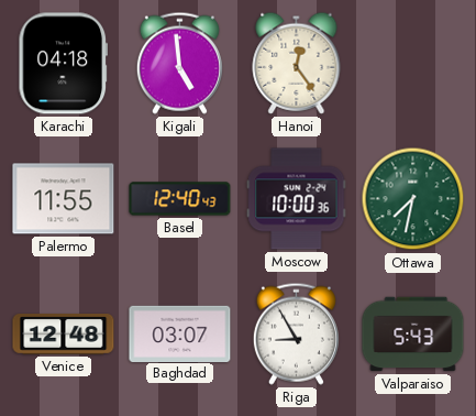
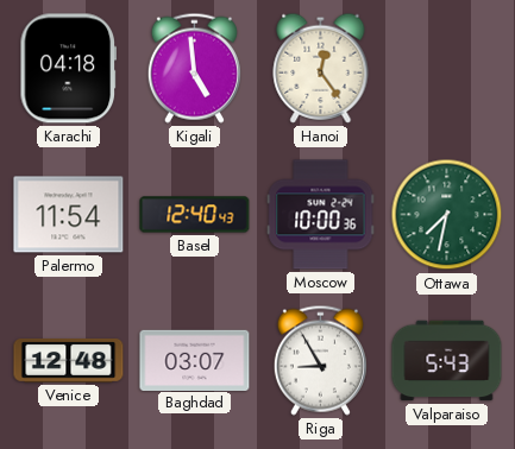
Palermo: 11:55 -> 11:54 (69, 215)
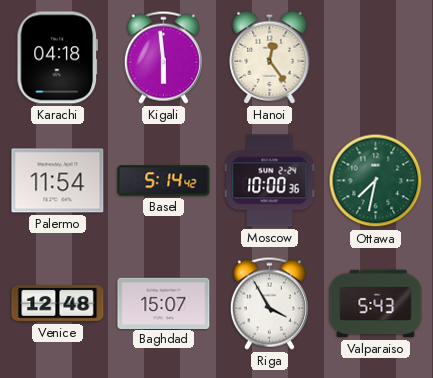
Kigali: 4:59 -> 5:59 (163, 57)
Basel: 12:40 -> 5:14 (164, 181)
Baghdad: 03:07 -> 15:07 (164, 303)
Riga: 8:55 -> 3:55 (269, 303)
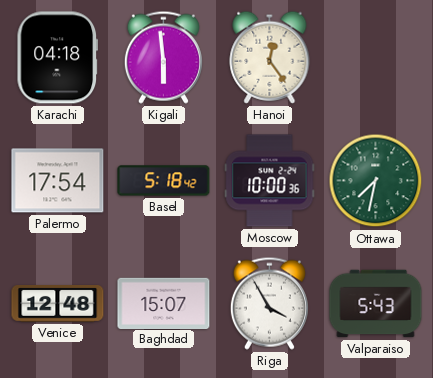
Palermo: 11:54 -> 17:54 (58, 181)
Basel: 5:14 -> 5:18 (164, 181)
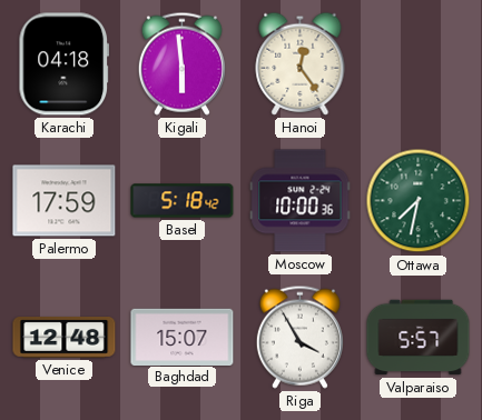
Palermo: 17:54 -> 17:59 (65, 201)
Valparaiso: 5:43 -> 5:57 (419, 338)
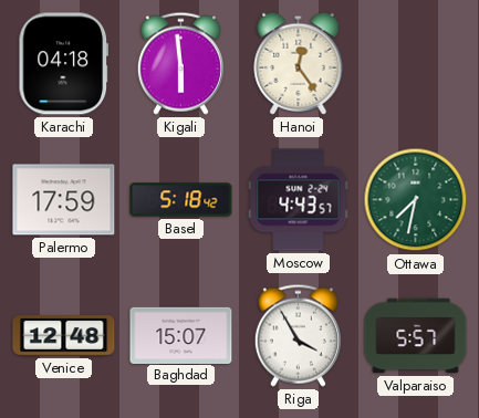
Moscow: 10:00 -> 4:43 (299, 200)
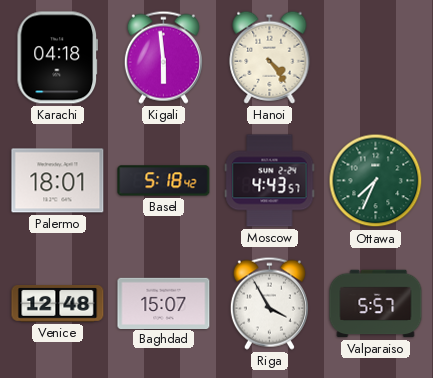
Hanoi: 12:24 -> 4:24 (270, 57)
Palermo: 17:59 -> 18:01 (58, 181)
Ottawa: 7:32 -> 7:34 (376, 181)
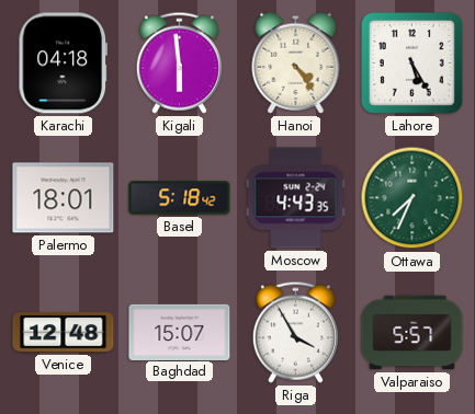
Lahore: none -> 5:25 (412, 64)
Moscow: 4:43:57 -> 4:43:35 (296, 198)
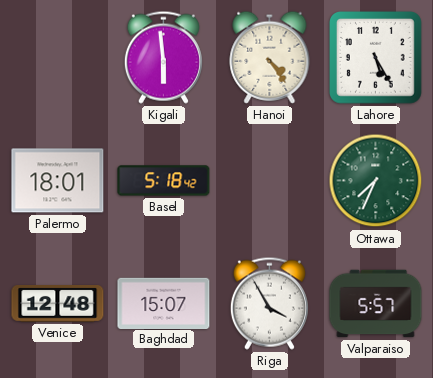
Karachi: 04:18 -> none (63, 64)
Moscow: 4:43 -> none (296, 198)
